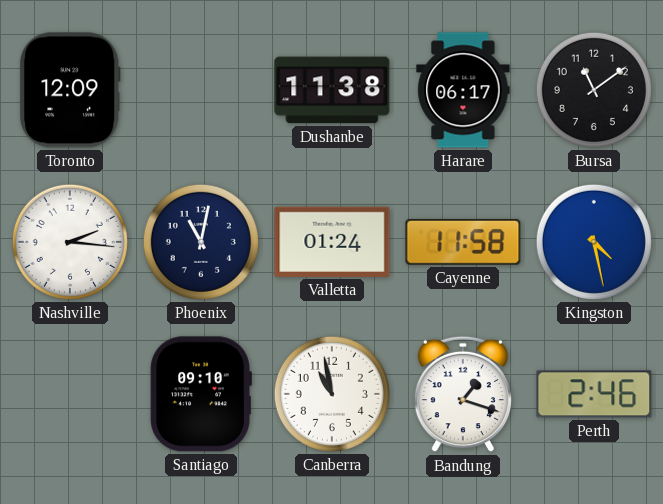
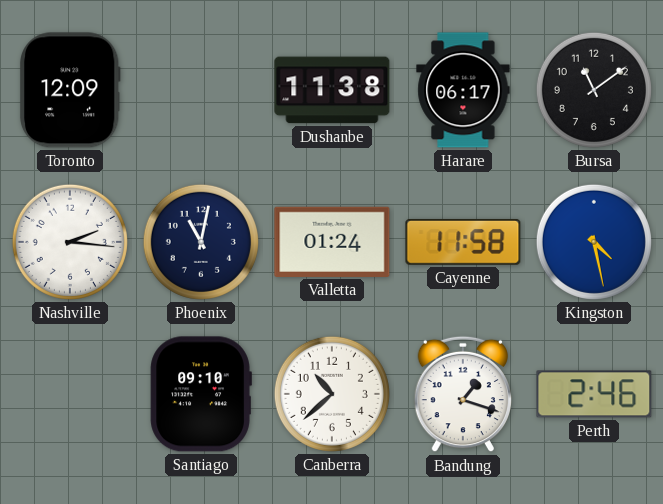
Canberra: 10:58 -> 10:38 (332, 394)
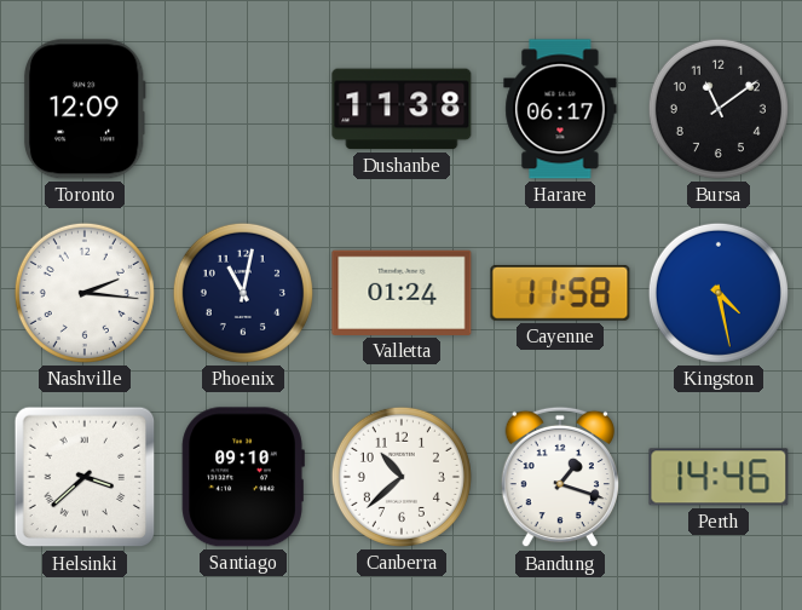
Helsinki: none -> 3:38 (85, 477)
Perth: 2:46 -> 14:46 (719, 477)
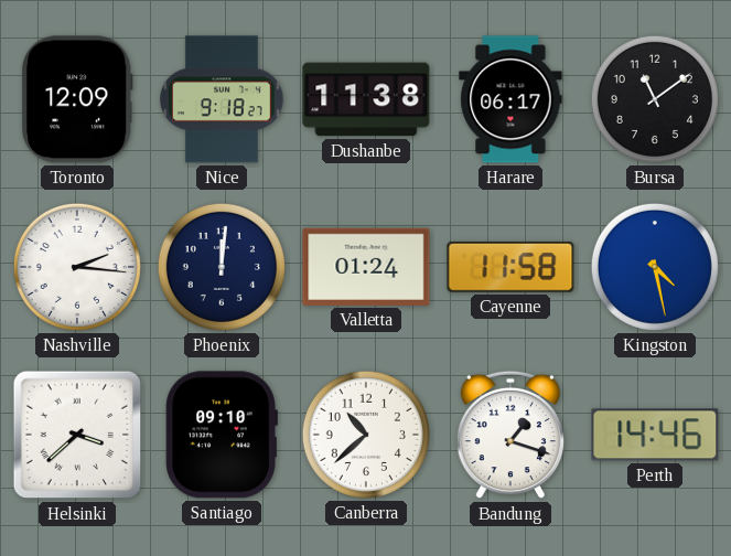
Nice: none -> 9:18 (222, 99)
Phoenix: 11:02 -> 12:01 (222, 267)
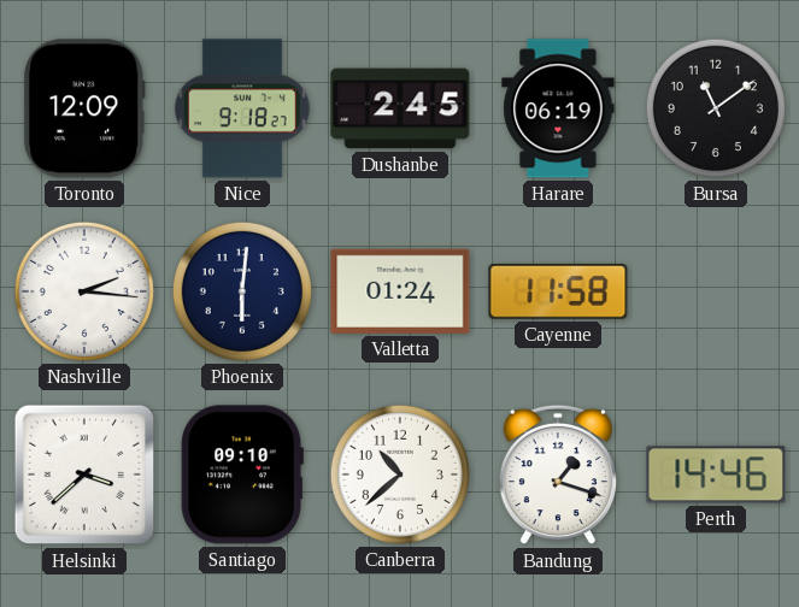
Dushanbe: 11:38 -> 2:45 (400, 108)
Harare: 06:17 -> 06:19 (558, 108)
Phoenix: 12:01 -> 6:01 (242, 291)
Kingston: 4:28 -> none (655, 267)
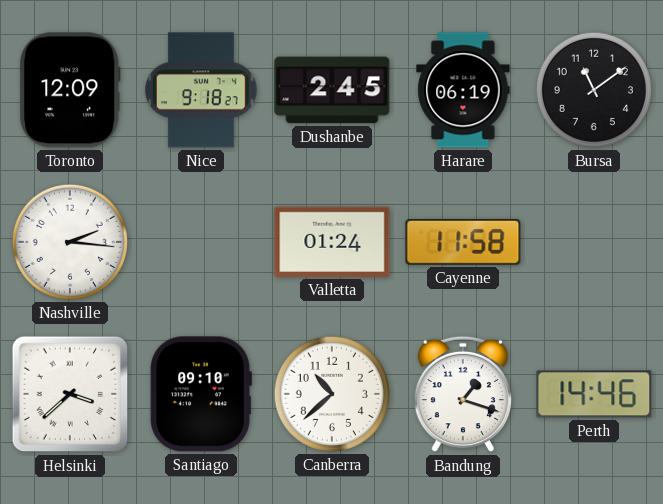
Phoenix: 6:01 -> none (242, 291)
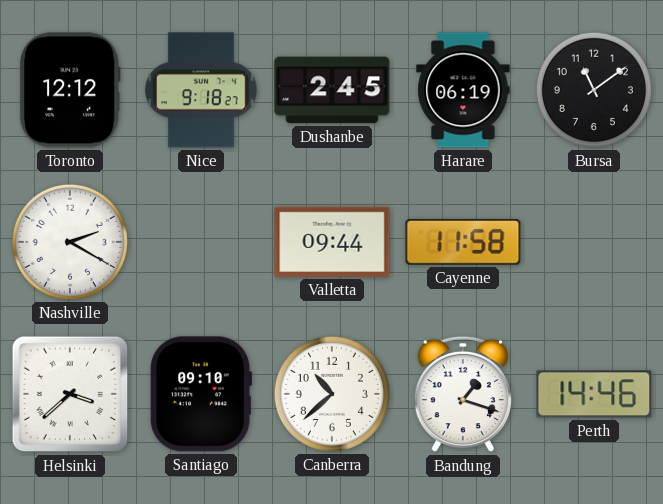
Toronto: 12:09 -> 12:12 (70, 90)
Nashville: 2:16 -> 2:20 (70, 242)
Valletta: 01:24 -> 09:44 (332, 242)
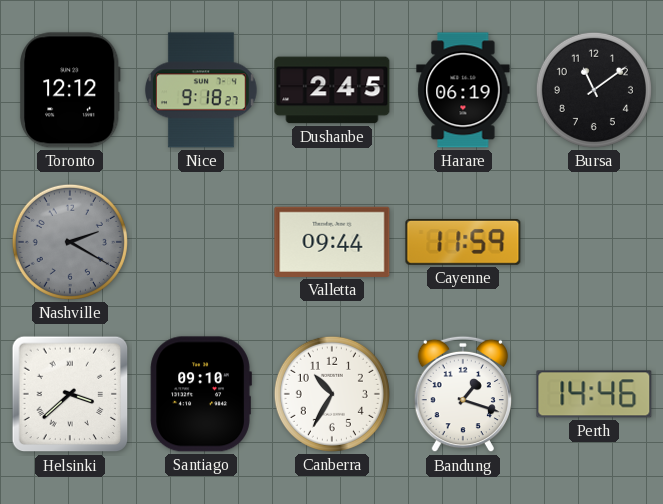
Nashville dial: white -> grey (70, 242)
Cayenne: 11:58 -> 11:59 (463, 242)
Canberra: 10:38 -> 10:35 (332, 394)
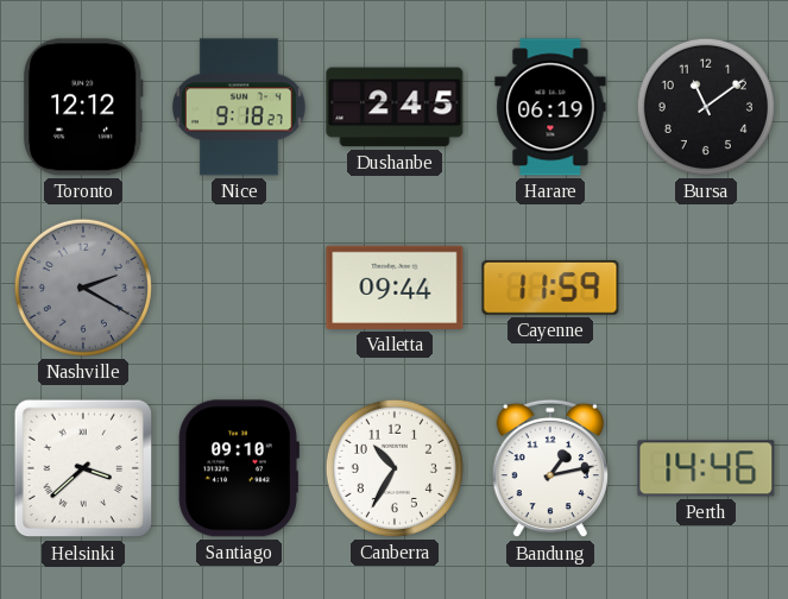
Bandung: 1:18 -> 1:13 (549, 468)
